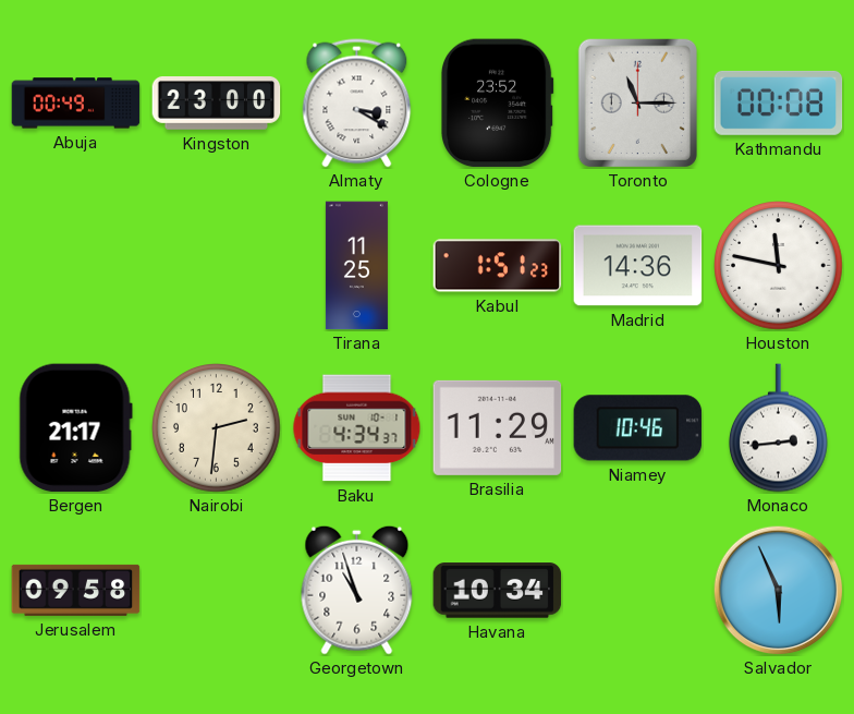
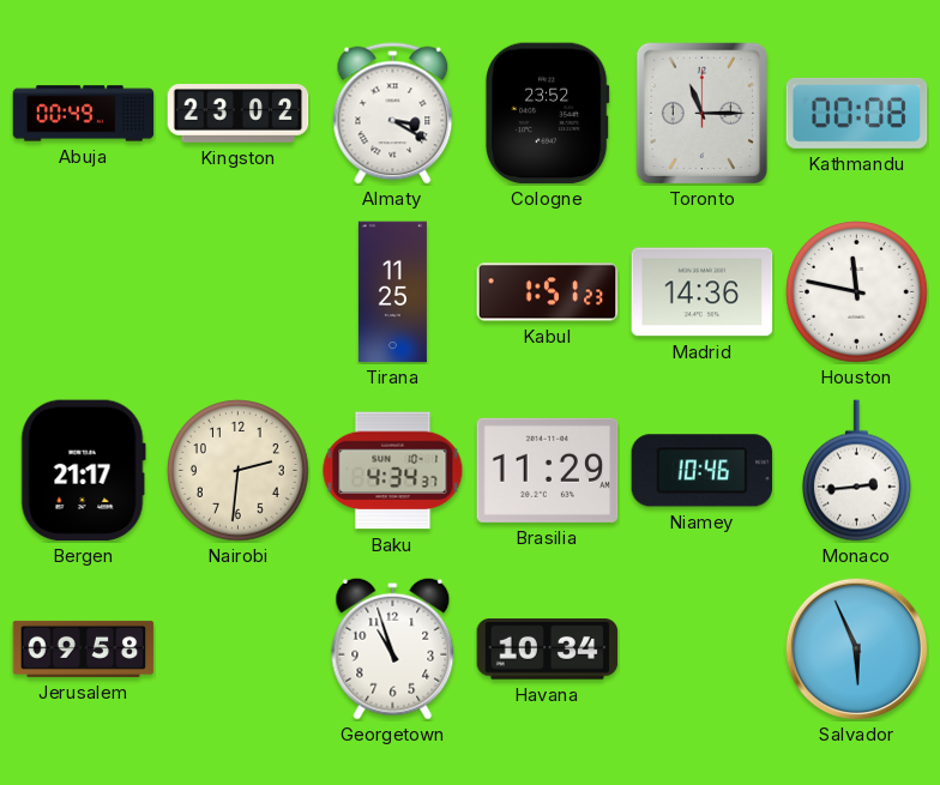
Kingston: 23:00 -> 23:02 (239, 114)
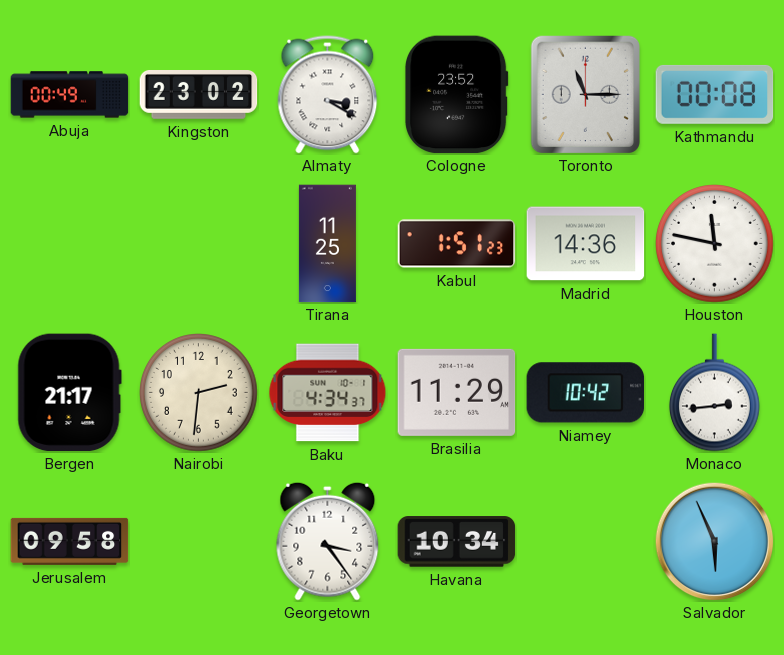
Niamey: 10:46 -> 10:42 (586, 393)
Georgetown: 10:57 -> 3:24 (328, 541)
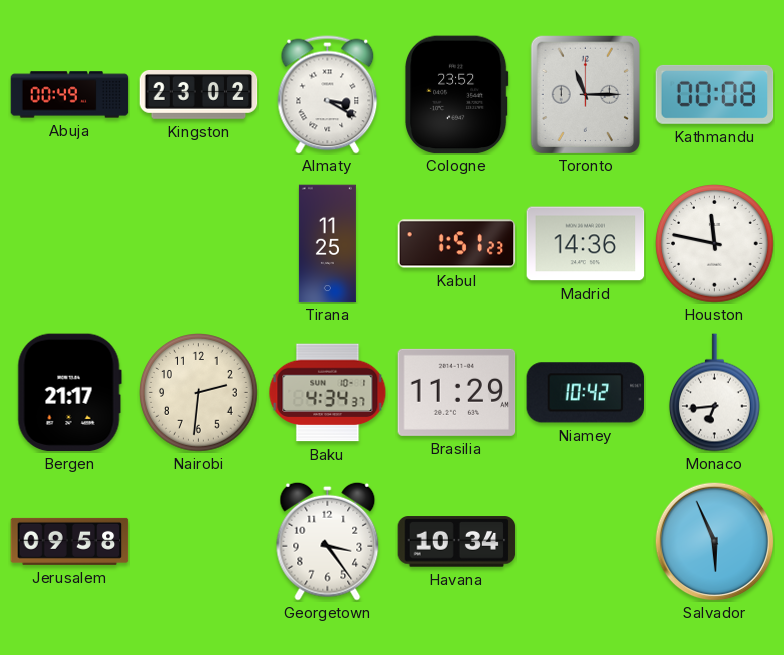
Monaco: 2:44 -> 6:44 (714, 393)
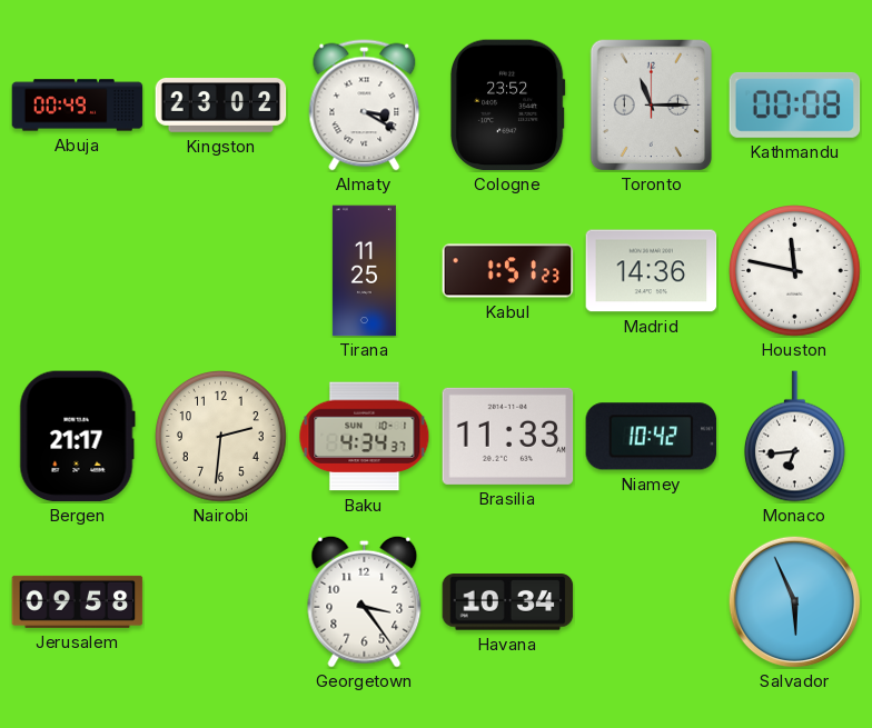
Brasilia: 11:29 -> 11:33 (508, 436)
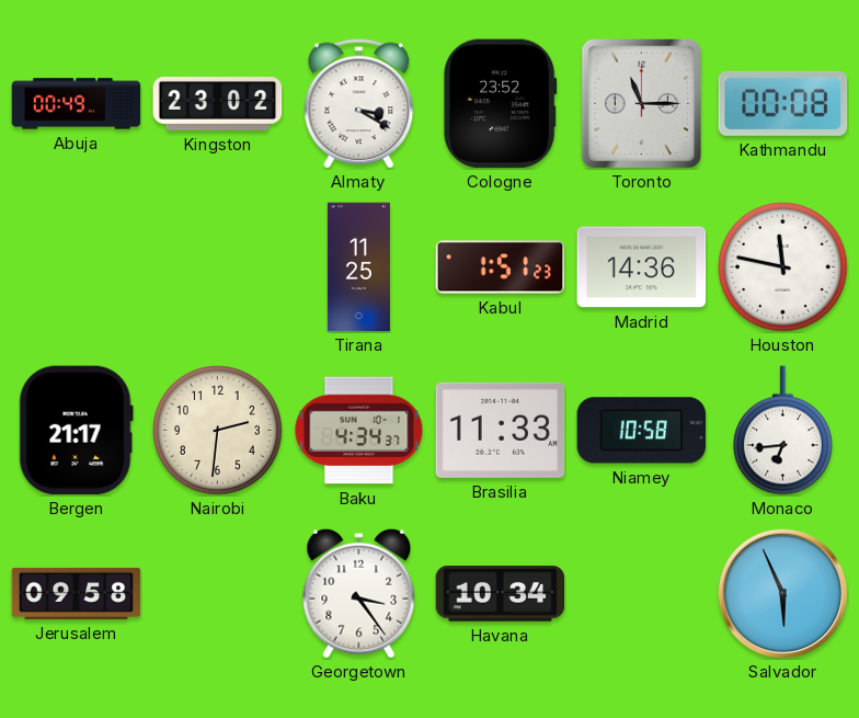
Niamey: 10:42 -> 10:58 (642, 431)
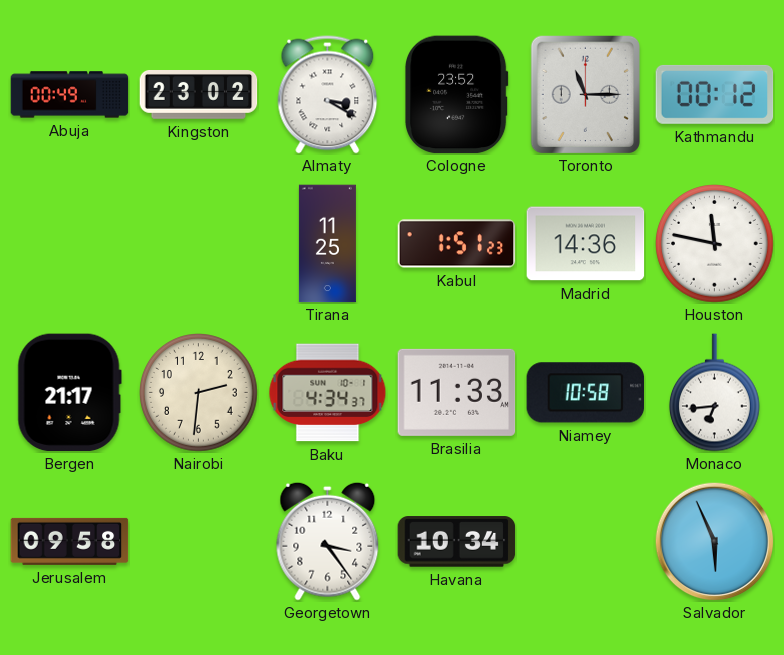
Kathmandu: 00:08 -> 00:12 (715, 94)
